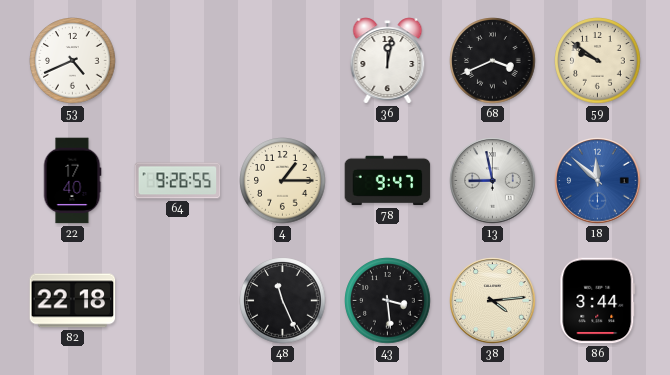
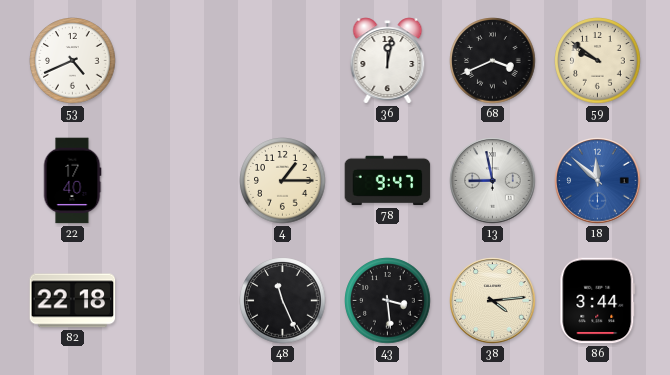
64: 9:26 -> none (178, 181)
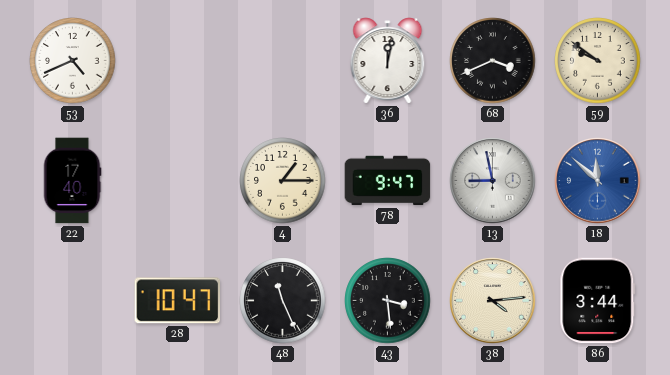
82: 22:18 -> none (73, 301)
28: none -> 10:47 (178, 301)
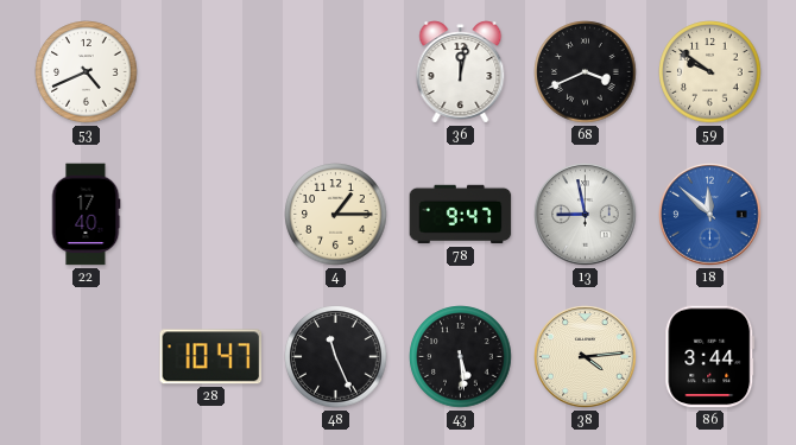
43: 3:29 -> 5:29 (461, 357)
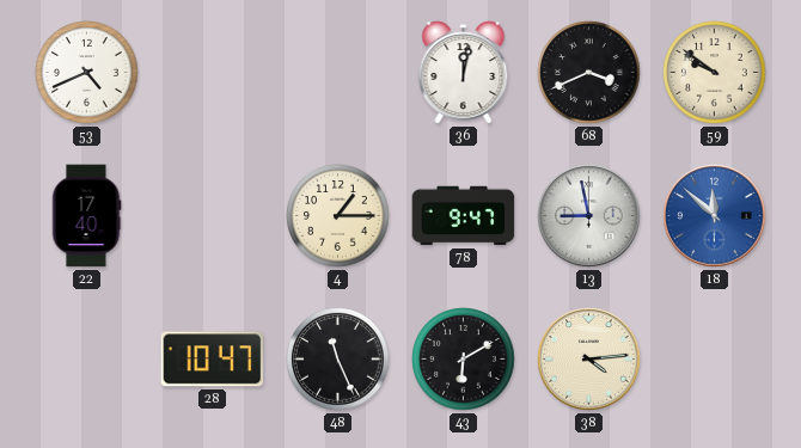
43: 5:29 -> 6:10 (464, 360)
86: 3:44 -> none (710, 357)
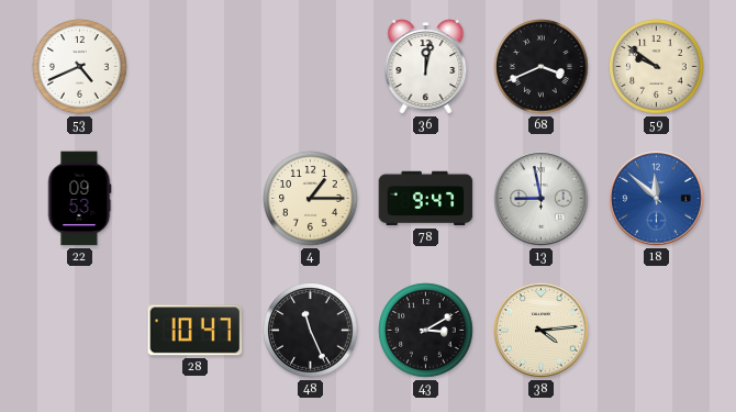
22: 17:40 -> 09:53 (79, 199)
43: 6:10 -> 3:10 (426, 331)
